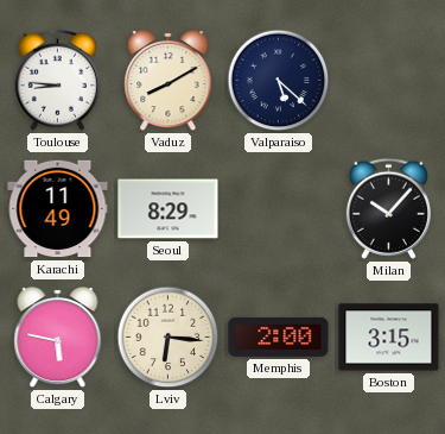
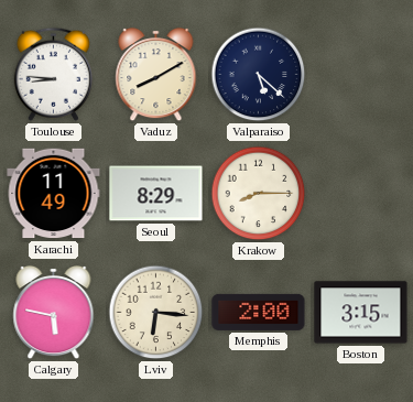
Krakow: none -> 8:15 (259, 194)
Milan: 10:07 -> none (388, 208)
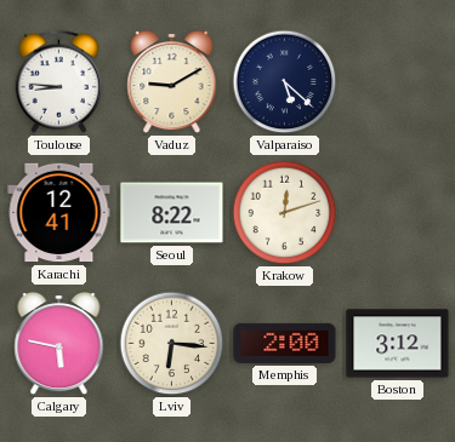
Vaduz: 8:10 -> 9:10 (172, 82)
Karachi: 11:49 -> 12:41 (59, 213)
Seoul: 8:29 -> 8:22 (172, 213)
Krakow: 8:15 -> 12:12 (285, 213)
Boston: 3:15 -> 3:12 (398, 344)
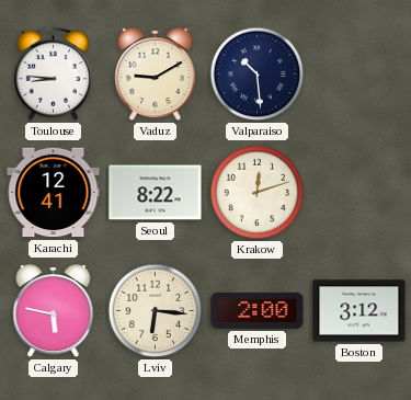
Valparaiso: 5:22 -> 10:29 (258, 75)
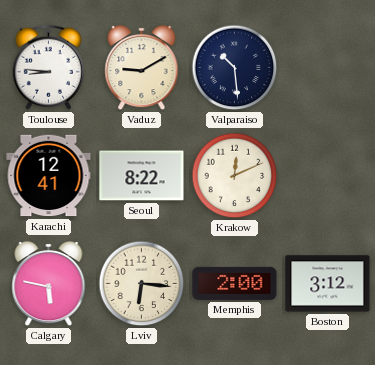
Krakow: 12:12 -> 12:11 (235, 176)
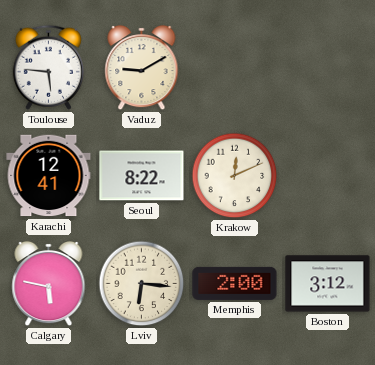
Toulouse: 8:46 -> 5:46 (48, 67)
Valparaiso: 10:29 -> none (235, 68)
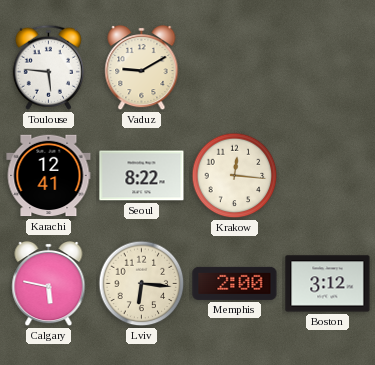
Krakow: 12:11 -> 12:16 (235, 176)
